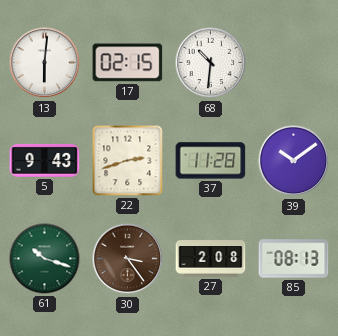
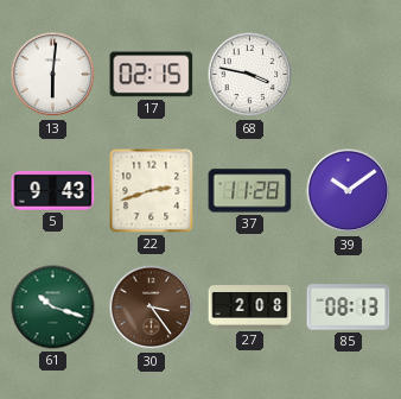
68: 10:31 -> 3:47 (250, 75)
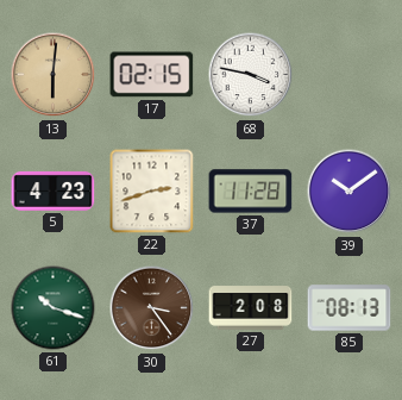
13 dial: white -> champagne (54, 75)
5: 9:43 -> 4:23 (54, 190)
